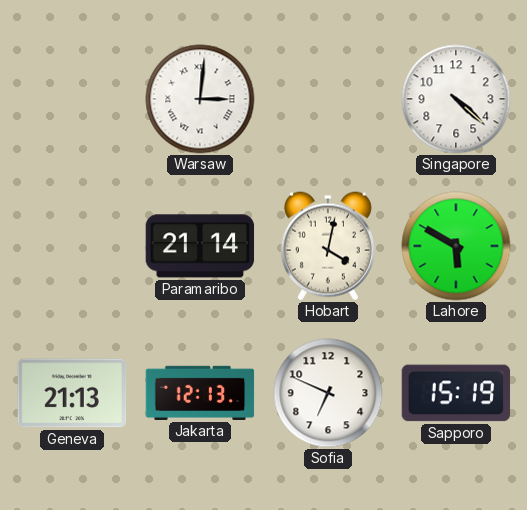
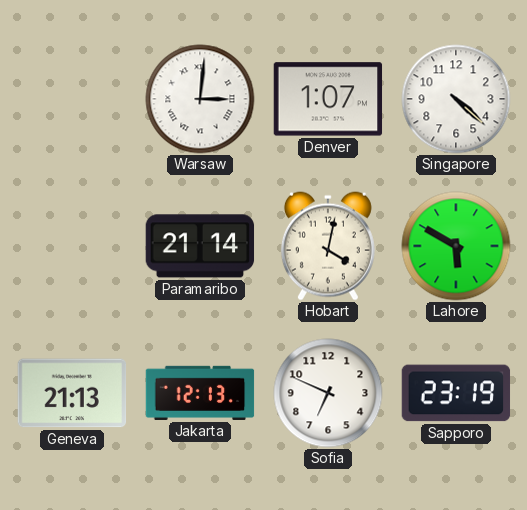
Denver: none -> 1:07 (328, 99)
Sapporo: 15:19 -> 23:19 (456, 393)
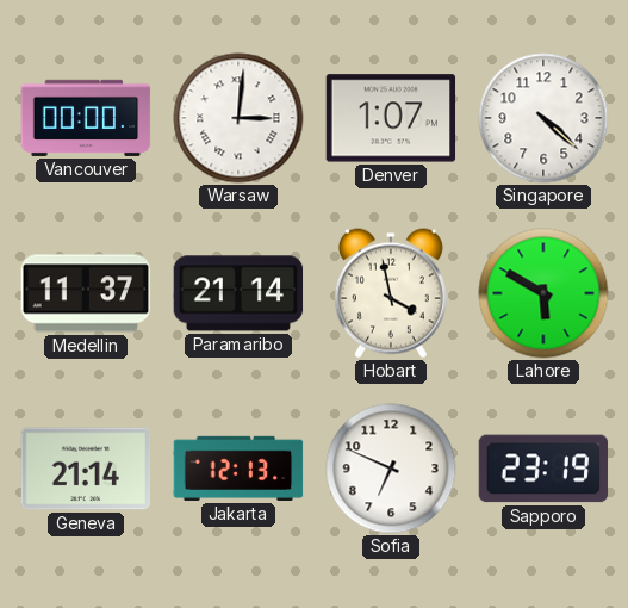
Vancouver: none -> 00:00 (86, 118)
Medellin: none -> 11:37 (86, 293)
Hobart: 4:02 -> 3:58 (391, 293)
Geneva: 21:13 -> 21:14 (86, 469)
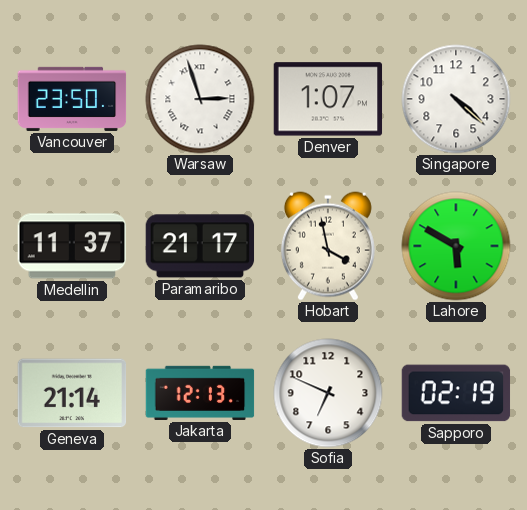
Vancouver: 00:00 -> 23:50 (72, 99)
Warsaw: 3:01 -> 2:57 (200, 99)
Paramaribo: 21:14 -> 21:17 (200, 246)
Sapporo: 23:19 -> 02:19 (456, 393)
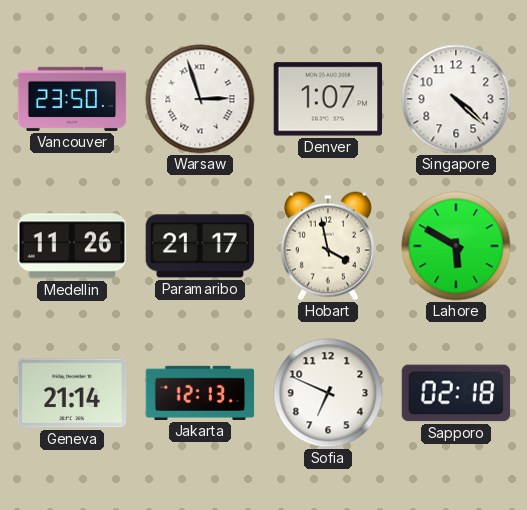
Medellin: 11:37 -> 11:26 (72, 246)
Sapporo: 02:19 -> 02:18 (456, 393)
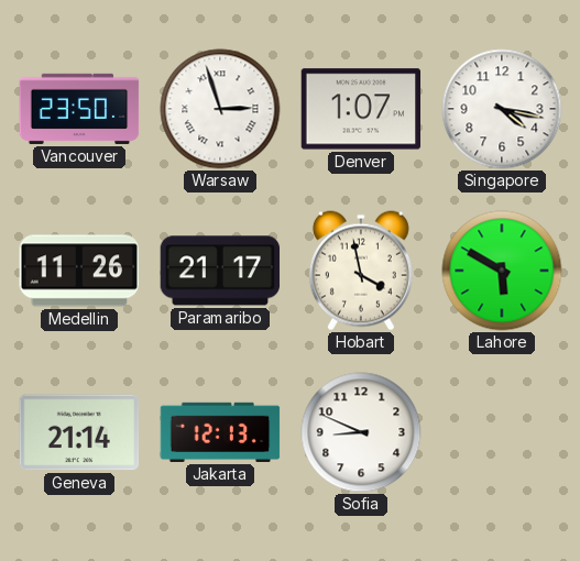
Singapore: 4:22 -> 4:17 (502, 109)
Sofia: 6:49 -> 8:49 (361, 432)
Sapporo: 02:18 -> none (456, 393)
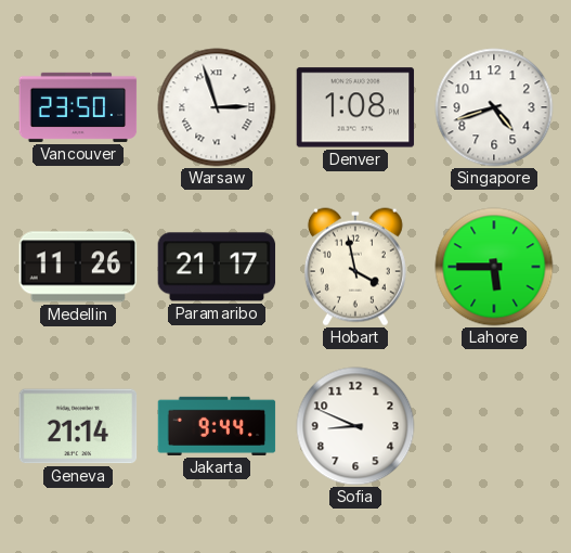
Denver: 1:07 -> 1:08 (355, 107)
Singapore: 4:17 -> 4:42 (494, 107)
Lahore: 5:50 -> 5:45 (494, 267)
Jakarta: 12:13 -> 9:44 (217, 426)
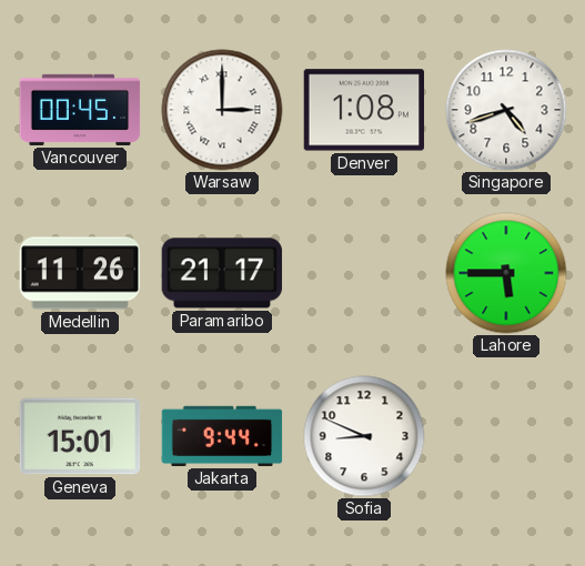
Vancouver: 23:50 -> 00:45 (80, 110)
Warsaw: 2:57 -> 3:00 (222, 110)
Hobart: 3:58 -> none (355, 267)
Geneva: 21:14 -> 15:01 (80, 436)
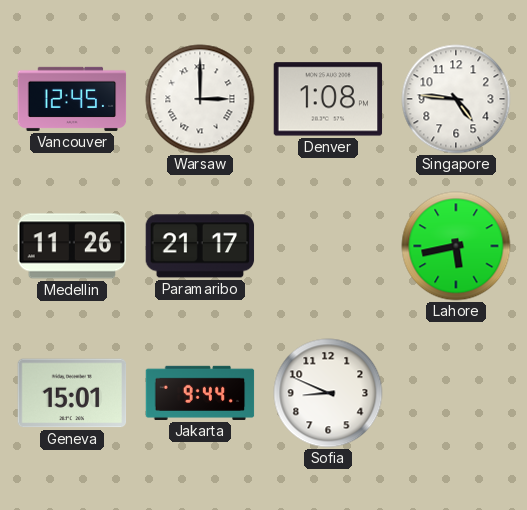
Vancouver: 00:45 -> 12:45 (72, 99)
Singapore: 4:42 -> 4:46 (456, 99)
Lahore: 5:45 -> 5:43 (456, 246)
